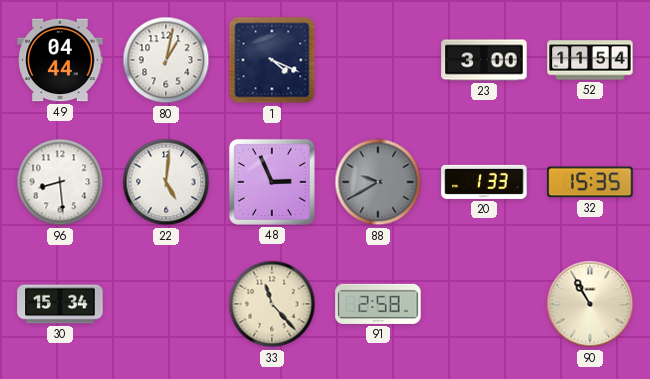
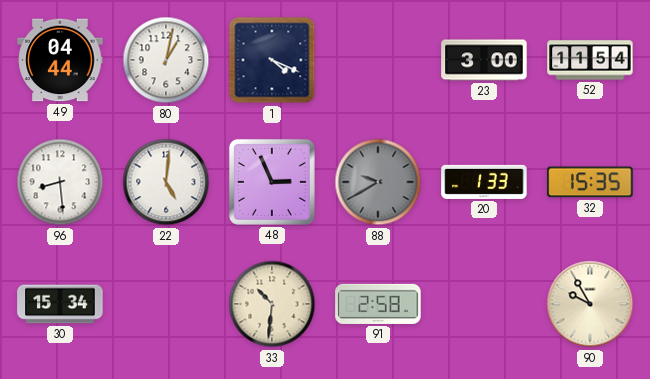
33: 11:23 -> 10:31 (272, 304)
90: 10:55 -> 9:55 (590, 304)
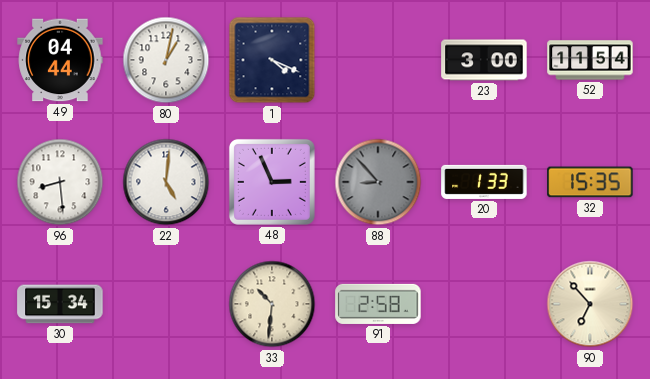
88: 9:40 -> 8:53 (378, 182)
90: 9:55 -> 6:53 (590, 304)
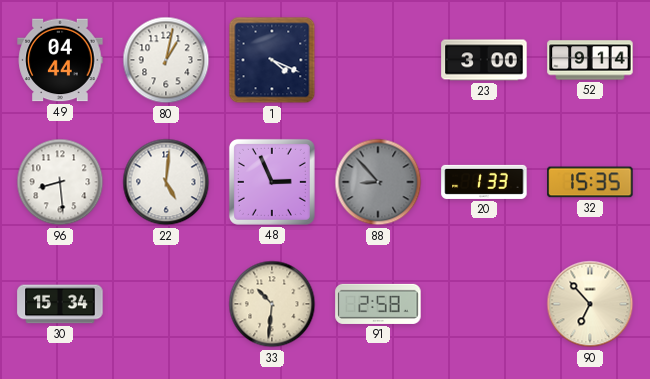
52: 11:54 -> 9:14 (590, 60)
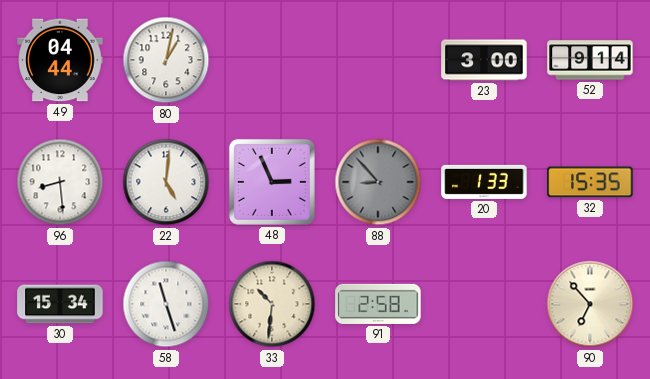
1: 4:19 -> none (272, 60)
58: none -> 11:27 (166, 304)
